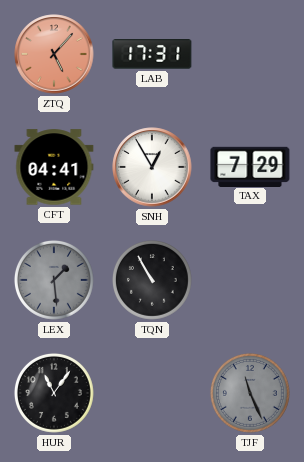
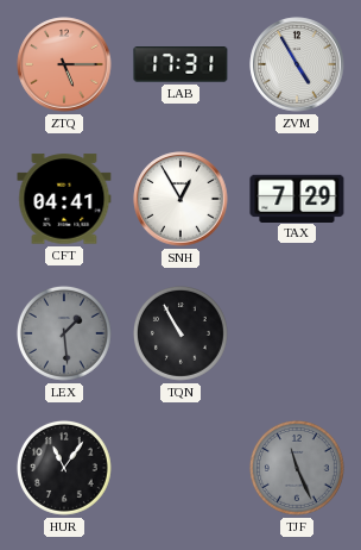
ZTQ: 5:07 -> 5:15 (64, 64)
ZVM: none -> 4:55 (297, 64)
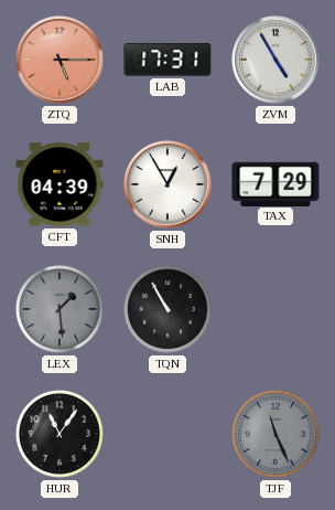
CFT: 04:41 -> 04:39 (60, 184)
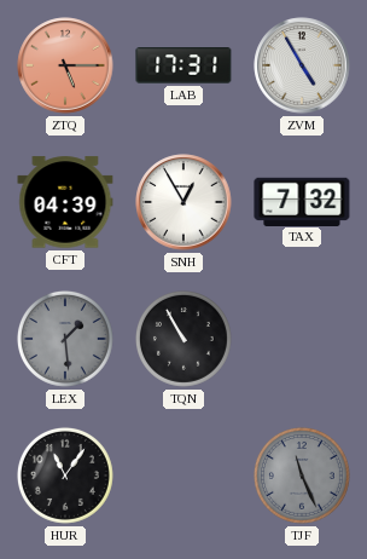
TAX: 7:29 -> 7:32 (302, 201)
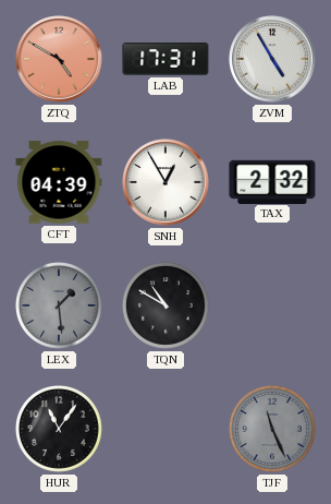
ZTQ: 5:15 -> 4:50 (59, 59)
TAX: 7:32 -> 2:32 (272, 181)
TQN: 10:55 -> 10:50 (165, 305)
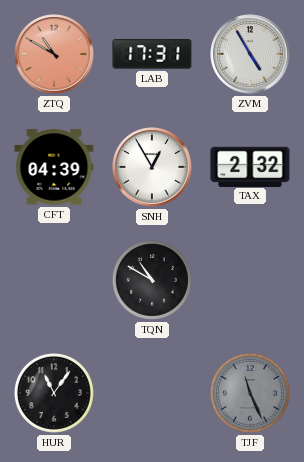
ZTQ: 4:50 -> 10:50 (54, 54)
LEX: 1:29 -> none (59, 305)
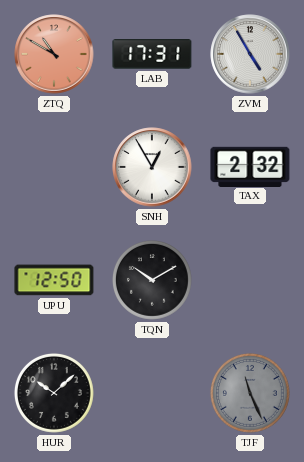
CFT: 04:39 -> none (54, 167)
UPU: none -> 12:50 (54, 280)
TQN: 10:50 -> 10:10 (152, 280)
HUR: 11:06 -> 10:08 (54, 393)
